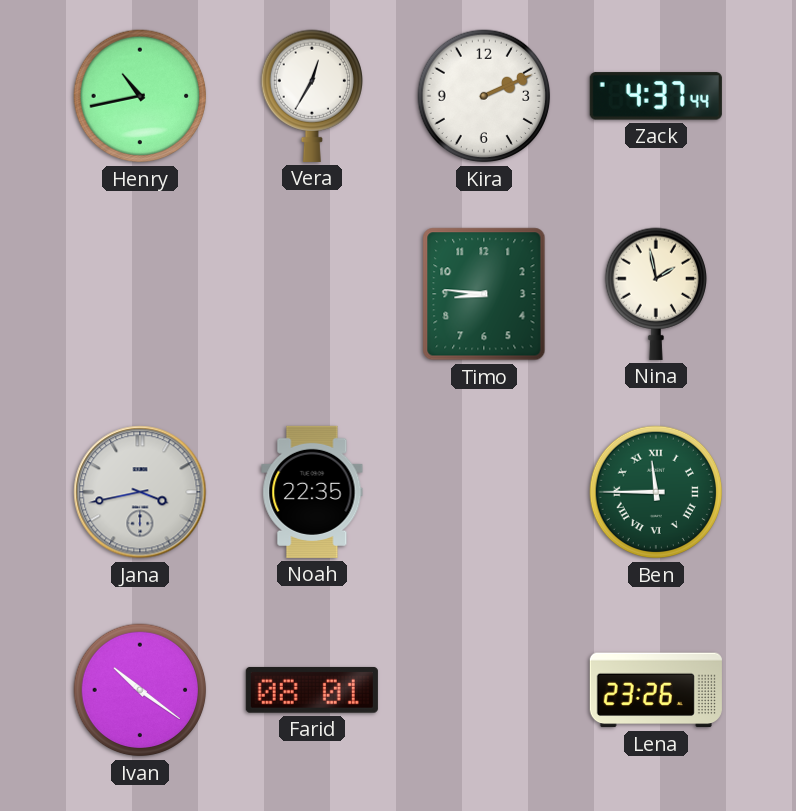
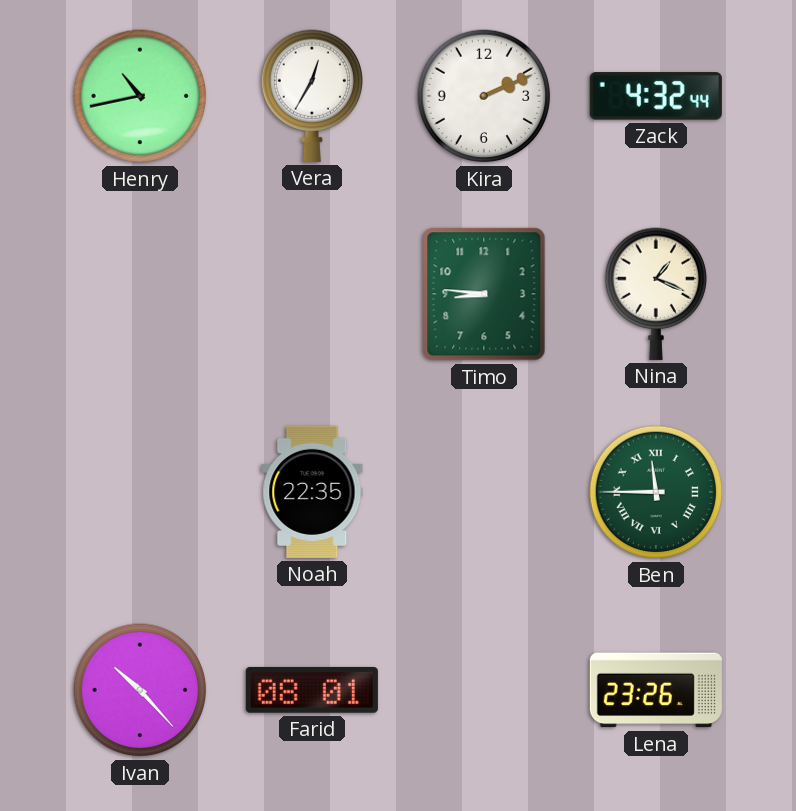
Zack: 4:37 -> 4:32 (656, 96)
Nina: 1:58 -> 1:19 (655, 294)
Jana: 3:43 -> none (140, 492)
Ivan: 10:21 -> 10:23 (140, 690)
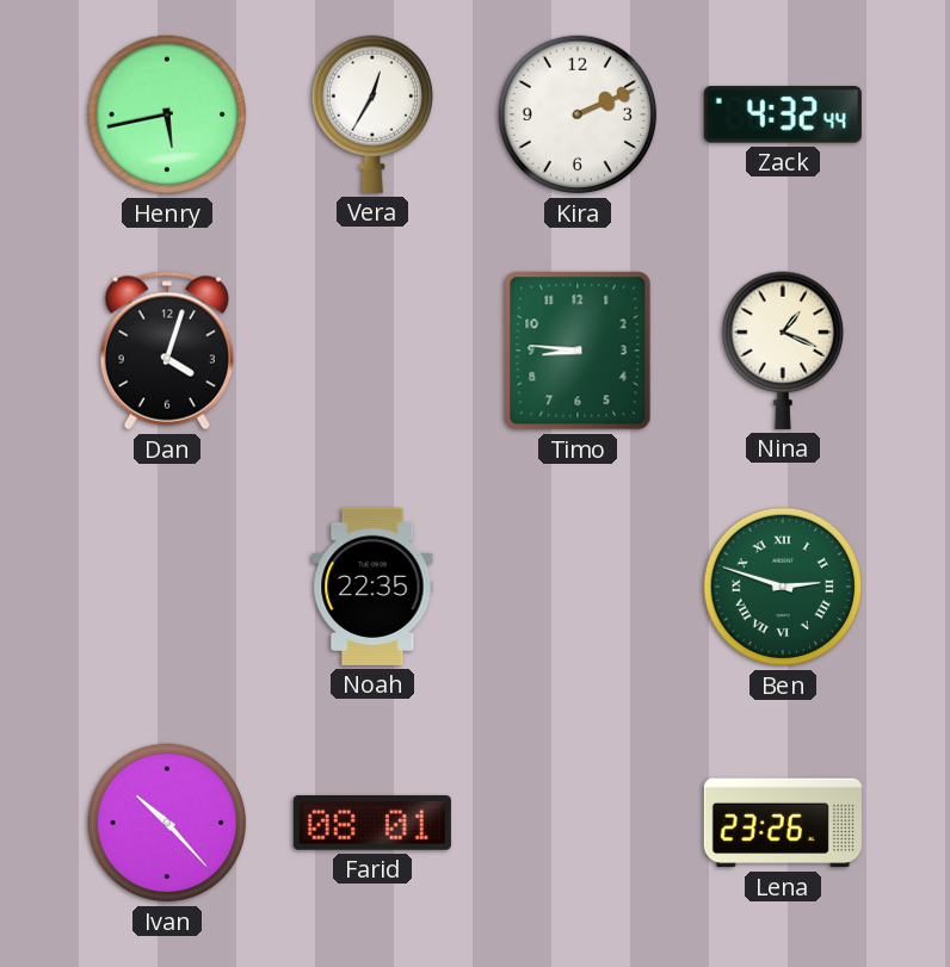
Henry: 10:43 -> 5:43 (167, 114)
Dan: none -> 4:03 (167, 351)
Ben: 11:45 -> 2:48 (783, 587)
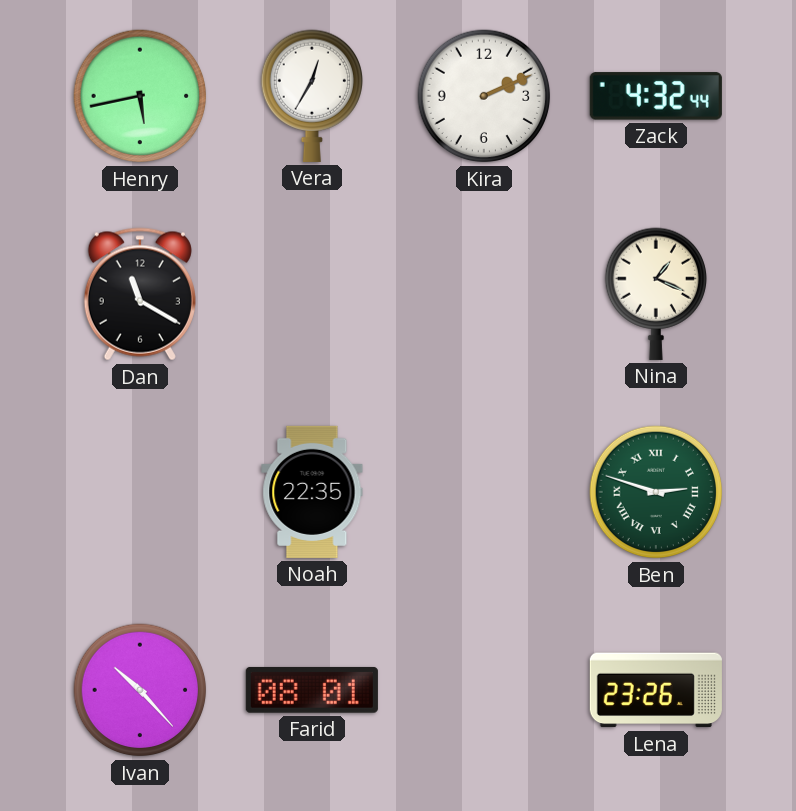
Dan: 4:03 -> 11:20 (140, 294)
Timo: 8:46 -> none (578, 351)
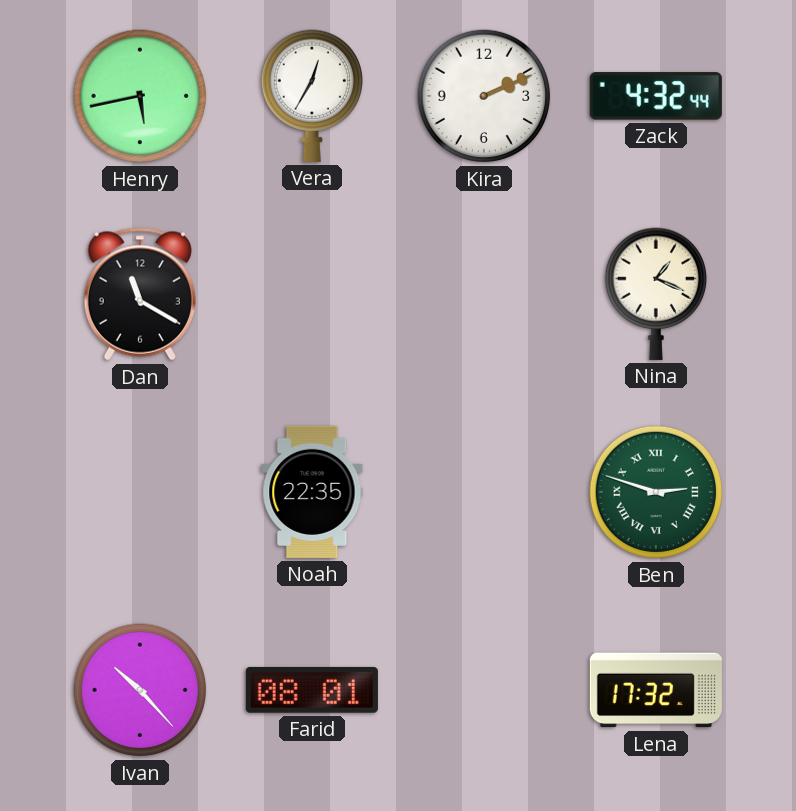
Lena: 23:26 -> 17:32 (656, 690)
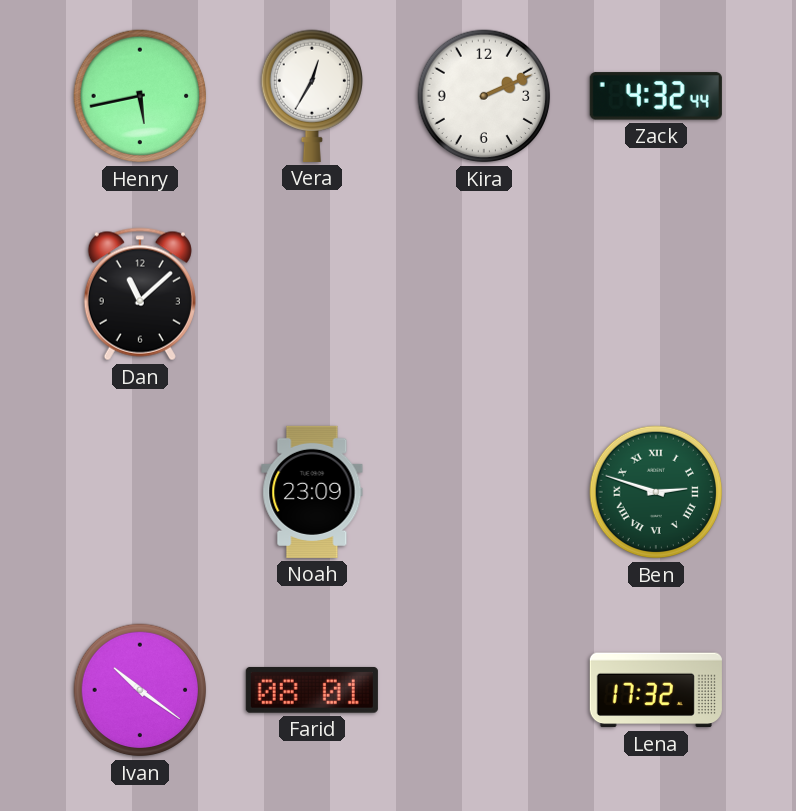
Dan: 11:20 -> 11:08 (140, 294)
Nina: 1:19 -> none (655, 294)
Noah: 22:35 -> 23:09 (312, 492)
Ivan: 10:23 -> 10:21 (140, 690)
